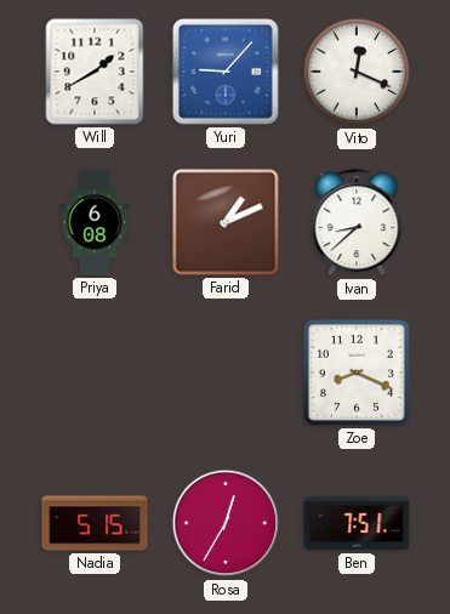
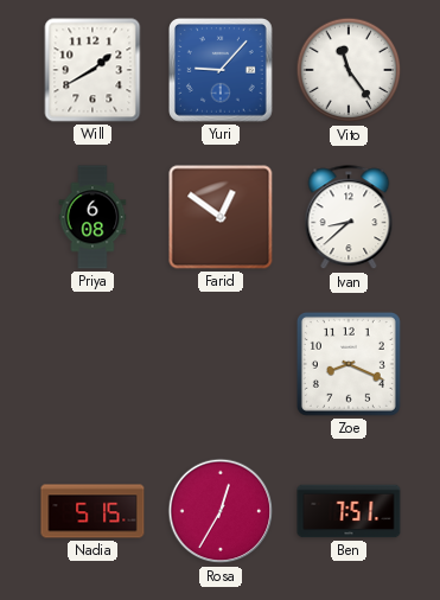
Vito: 12:19 -> 11:24 (349, 70)
Farid: 1:11 -> 12:51 (221, 217)
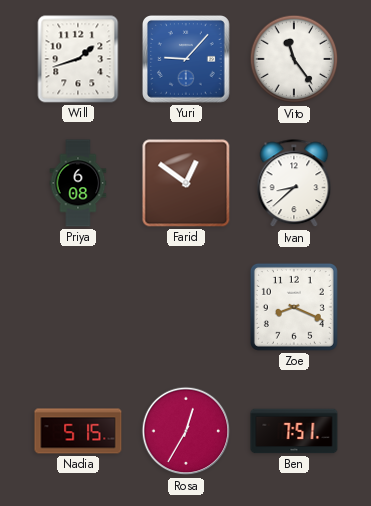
Will: 1:40 -> 1:42 (78, 59)
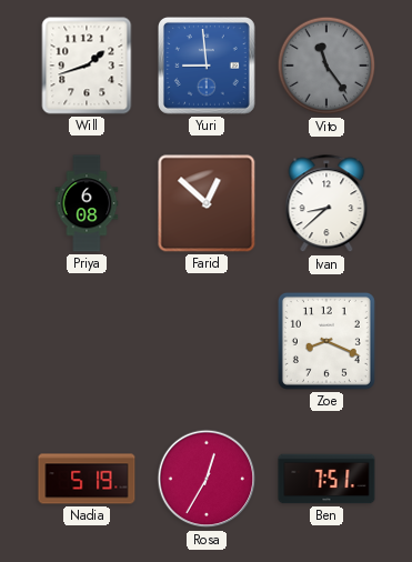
Yuri: 9:07 -> 8:59 (208, 67)
Vito dial: white -> grey (326, 66)
Farid: 12:51 -> 12:52 (207, 203)
Nadia: 5:15 -> 5:19 (87, 479)
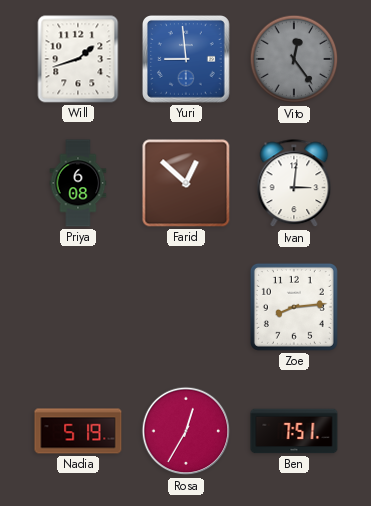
Vito: 11:24 -> 12:24 (294, 59)
Ivan: 8:38 -> 3:01 (294, 184)
Zoe: 8:19 -> 8:14 (294, 307)
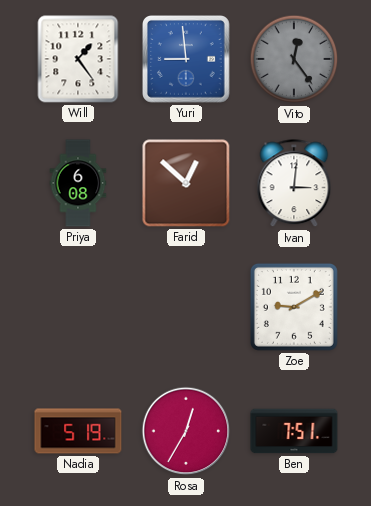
Will: 1:42 -> 1:24 (78, 59)
Zoe: 8:14 -> 9:10 (294, 307)
